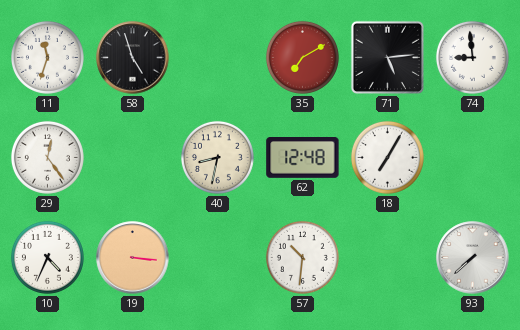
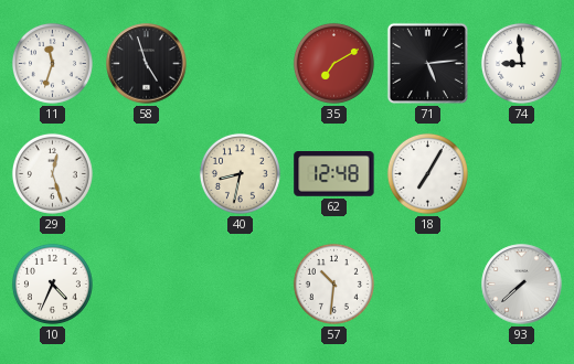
29: 12:24 -> 12:27 (52, 173)
19: 3:16 -> none (133, 258)
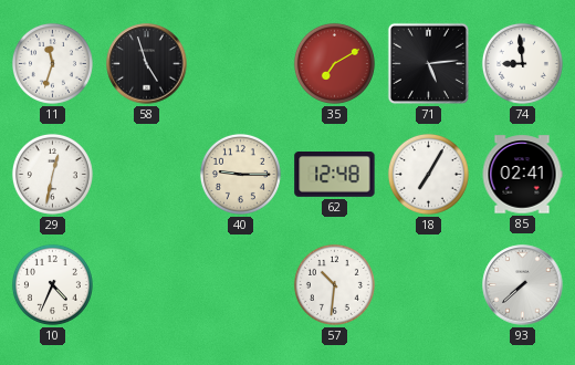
29: 12:27 -> 12:32 (52, 174)
40: 8:32 -> 9:15 (240, 174)
85: none -> 02:41 (522, 175)
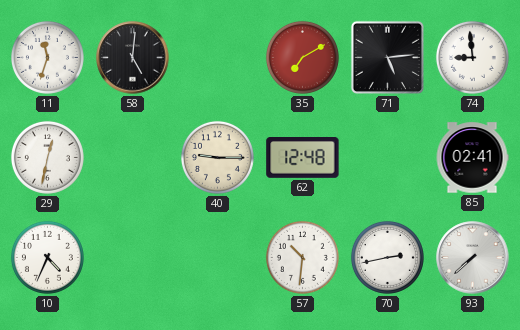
58: 4:57 -> 5:01 (133, 58)
18: 7:05 -> none (428, 174)
70: none -> 2:43 (387, 257)
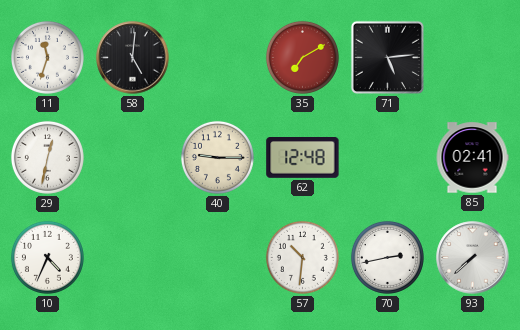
74: 8:59 -> none (472, 57)
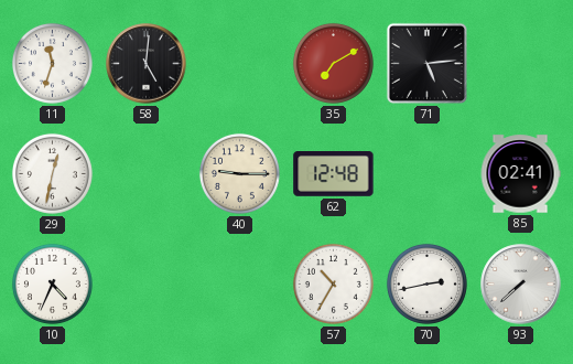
57: 10:31 -> 10:35 (333, 283)
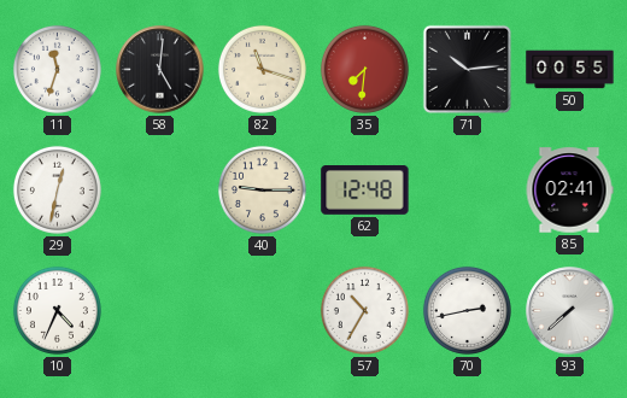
82: none -> 11:18 (262, 69)
35: 7:10 -> 7:31 (364, 69)
71: 5:14 -> 10:14 (467, 69)
50: none -> 00:55 (570, 70)
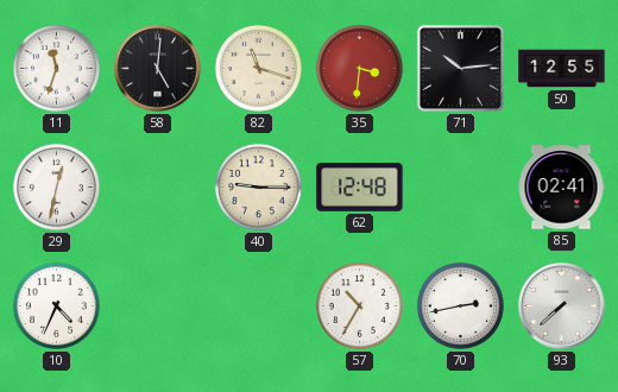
35: 7:31 -> 3:31 (359, 68)
50: 00:55 -> 12:55 (562, 69)
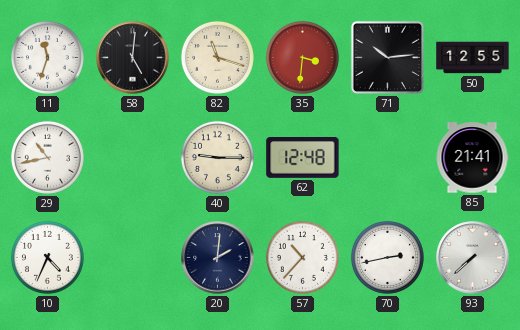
29: 12:32 -> 10:43 (47, 157)
85: 02:41 -> 21:41 (472, 158)
20: none -> 2:01 (218, 258)
57: 10:35 -> 10:37 (302, 257)
